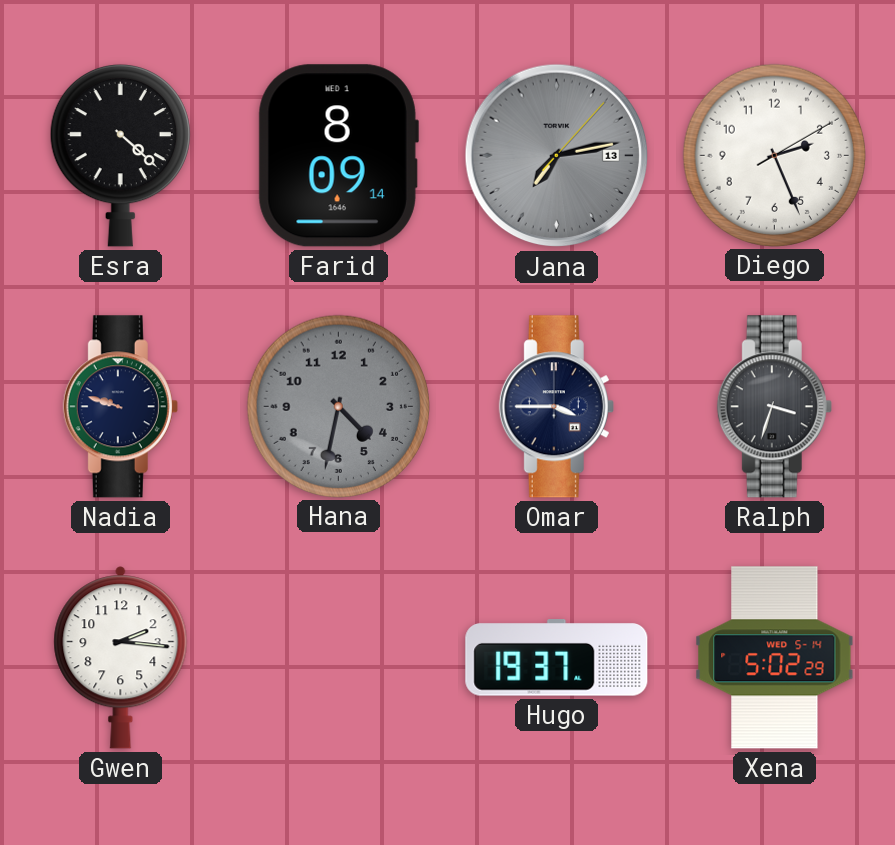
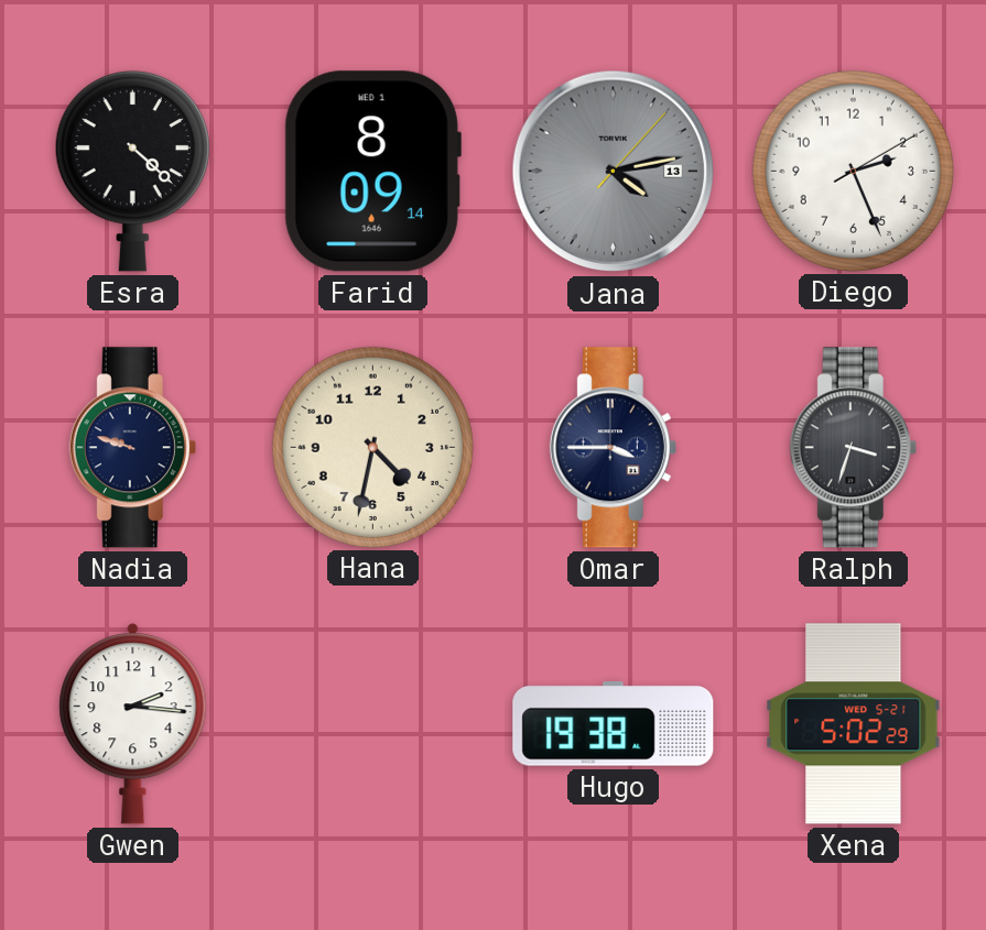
Jana: 7:13 -> 4:13 (614, 172)
Hana dial: grey -> cream (372, 447)
Hugo: 19:37 -> 19:38 (614, 724)
Xena date: WED 5-14 -> WED 5-21 (854, 724)
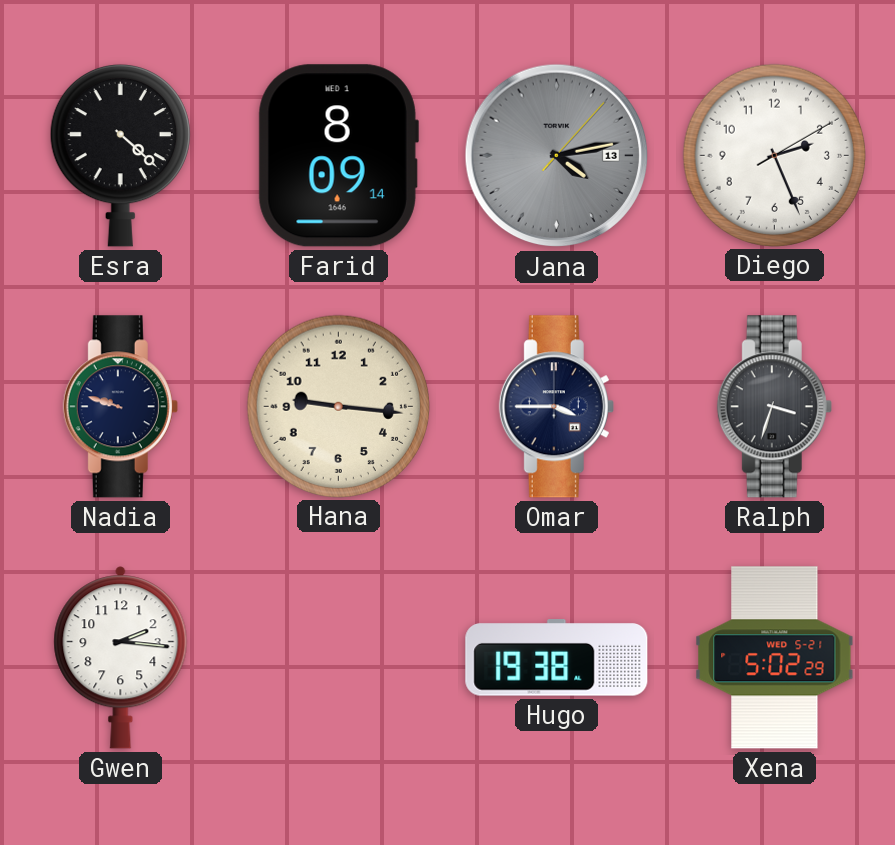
Hana: 4:32 -> 9:16 (338, 406)
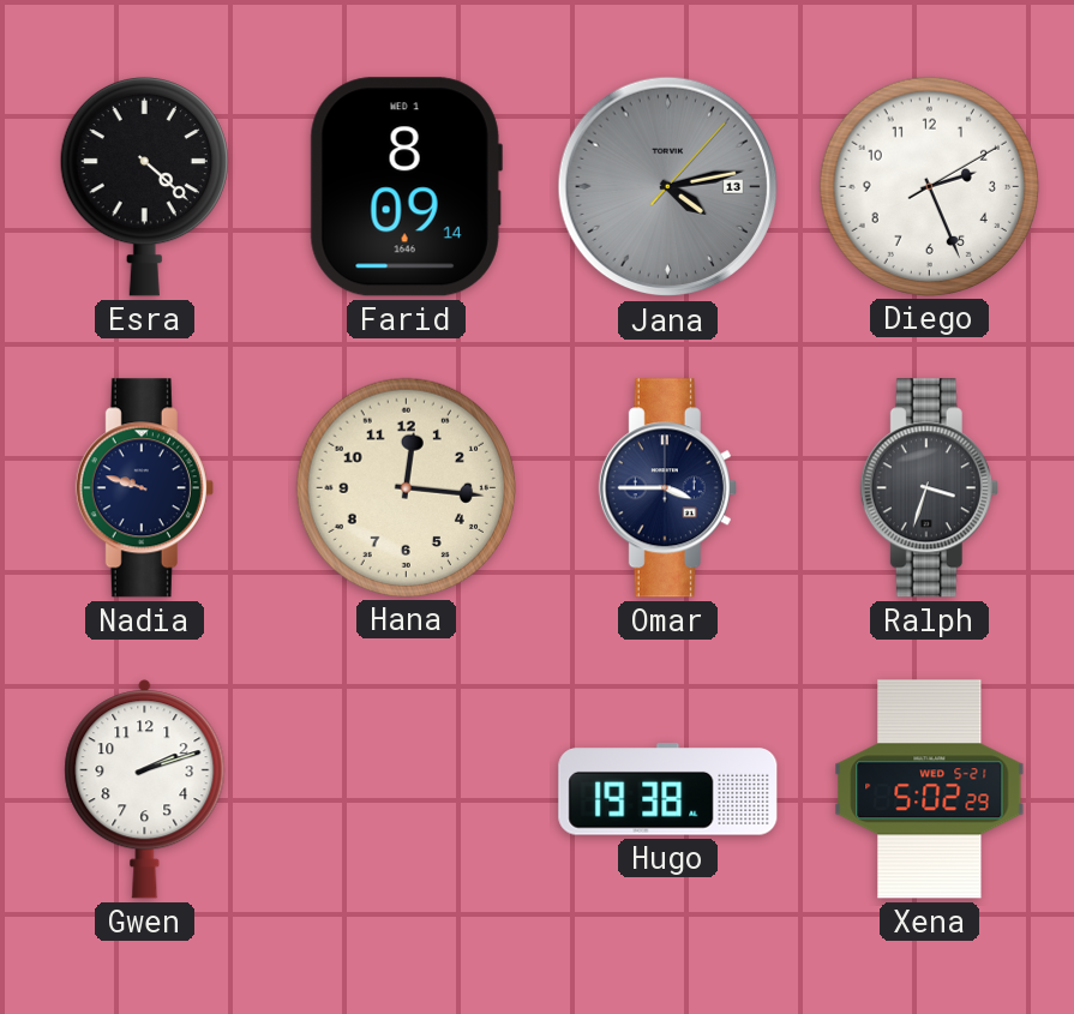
Hana: 9:16 -> 12:16 (406, 487)
Gwen: 2:16 -> 2:12 (145, 790)
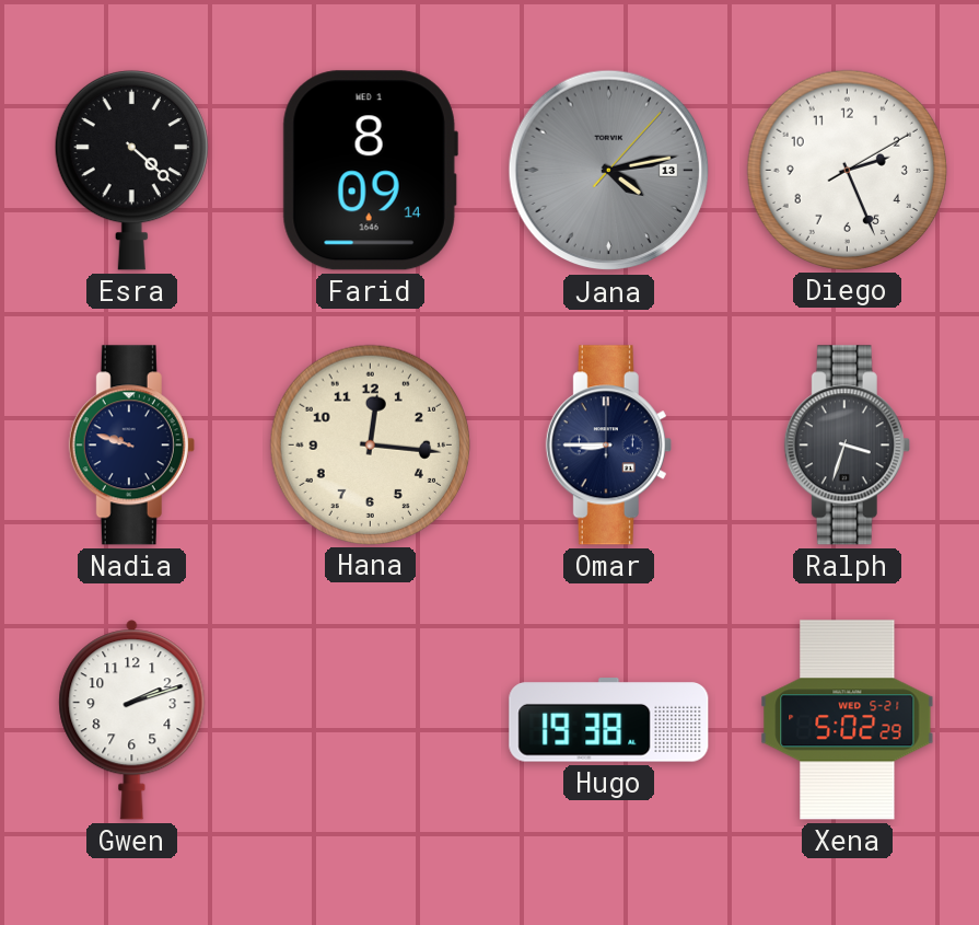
Omar: 3:45 -> 8:45 (608, 446)
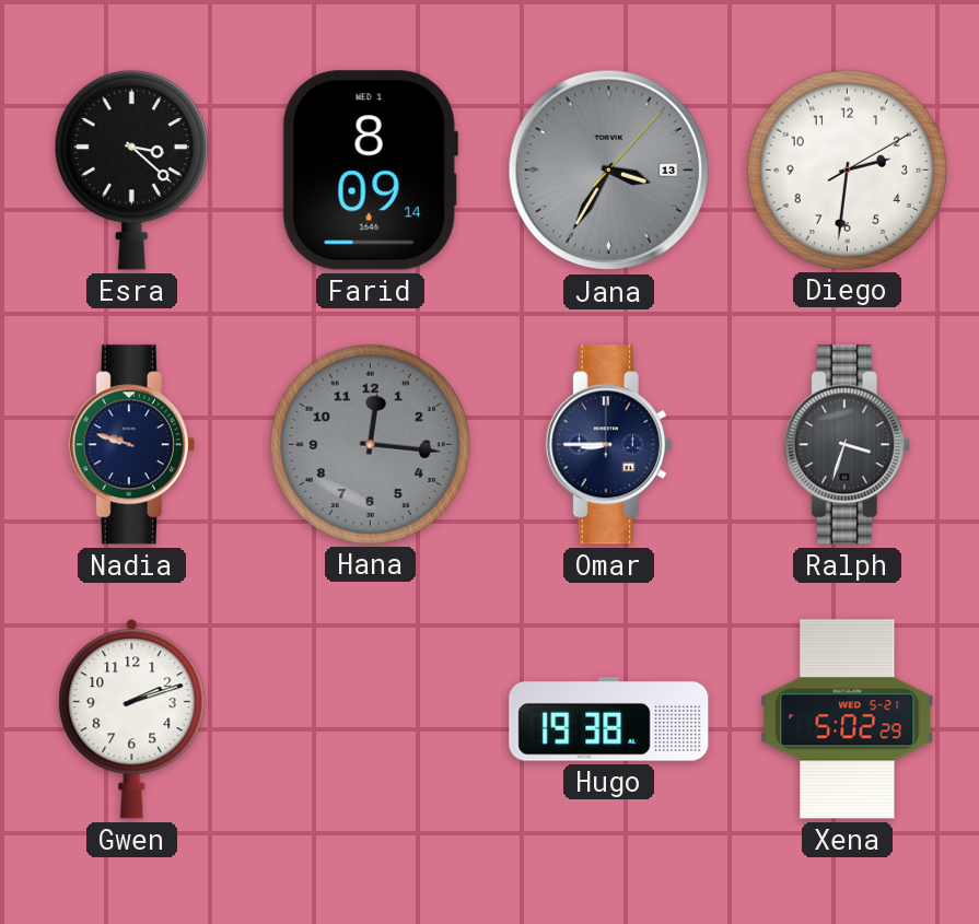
Esra: 4:22 -> 3:22 (131, 169)
Jana: 4:13 -> 3:35 (609, 171)
Diego: 2:26 -> 2:31 (847, 169)
Hana dial: cream -> grey (370, 444)
